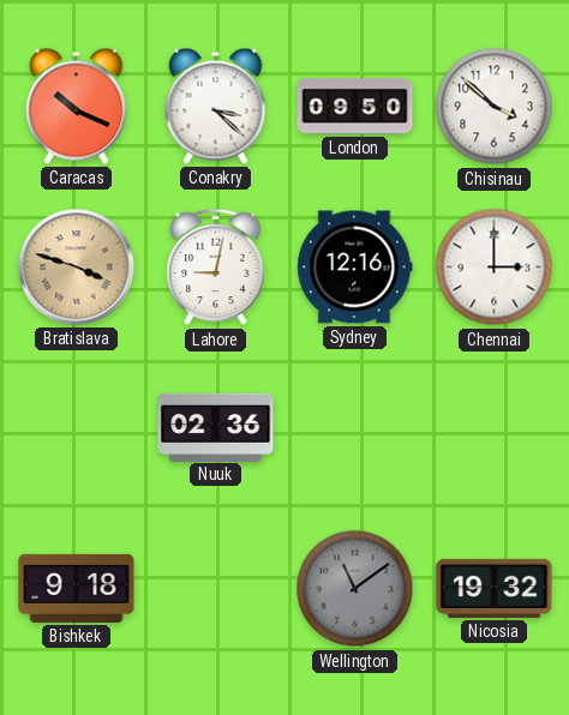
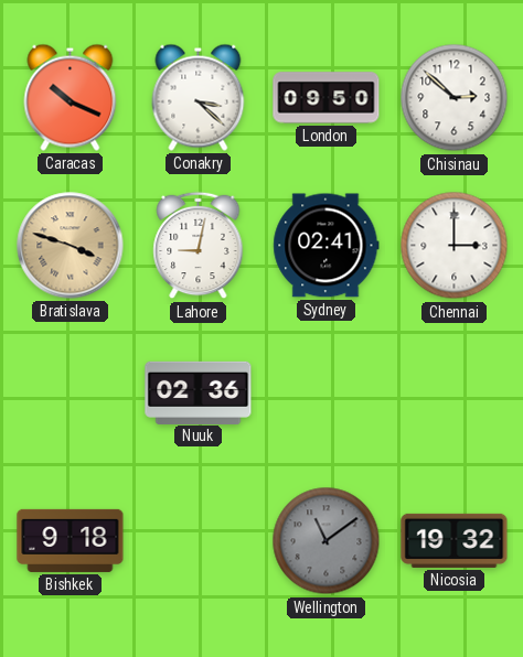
Chisinau: 3:52 -> 2:52 (455, 98)
Sydney: 12:16 -> 02:41 (327, 246)
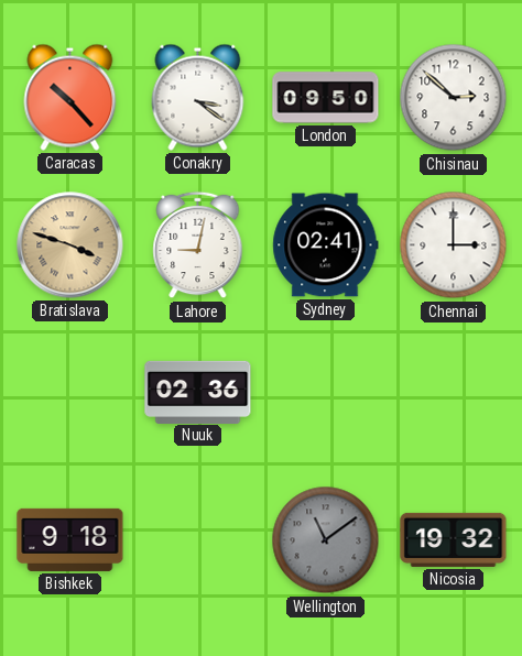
Caracas: 10:19 -> 10:23 (70, 97)
Conakry: 3:22 -> 3:21 (198, 97)
